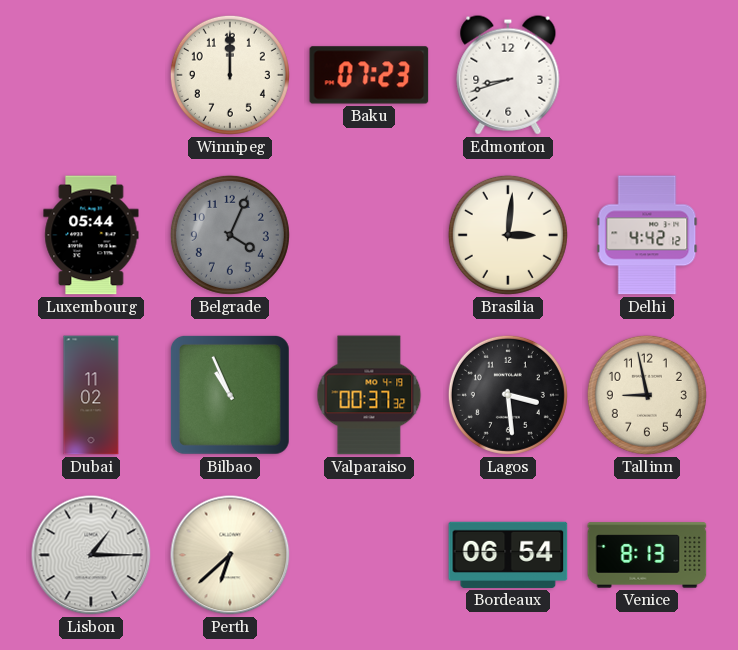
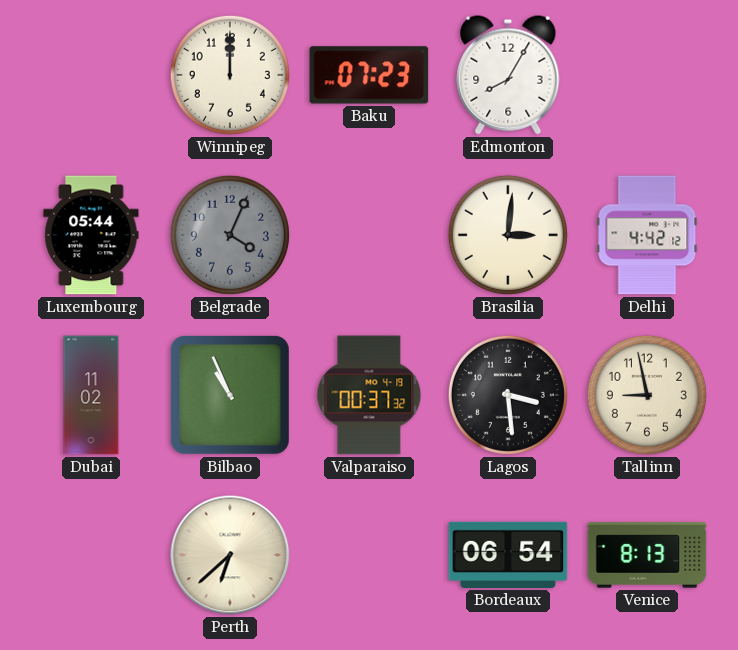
Edmonton: 8:42 -> 8:05 (508, 75)
Lisbon: 1:15 -> none (91, 555)
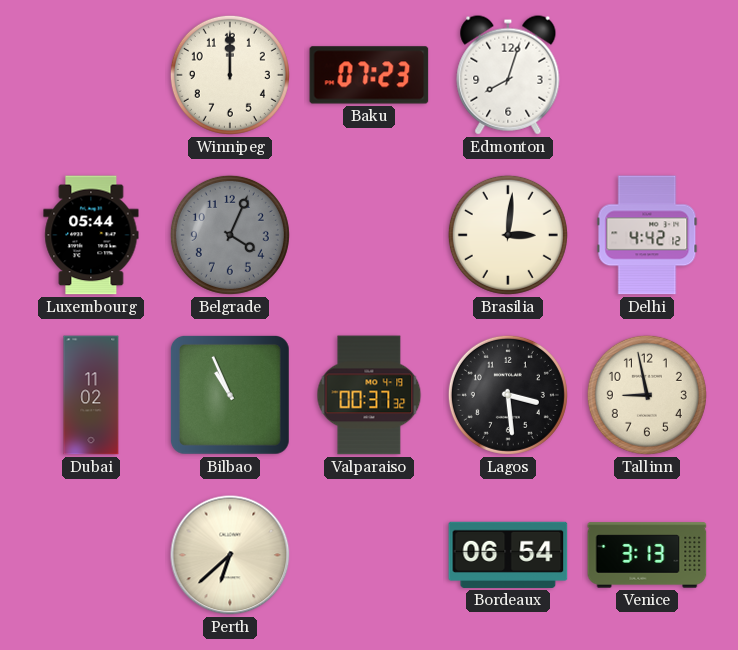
Edmonton: 8:05 -> 8:03 (508, 75)
Venice: 8:13 -> 3:13 (647, 555)
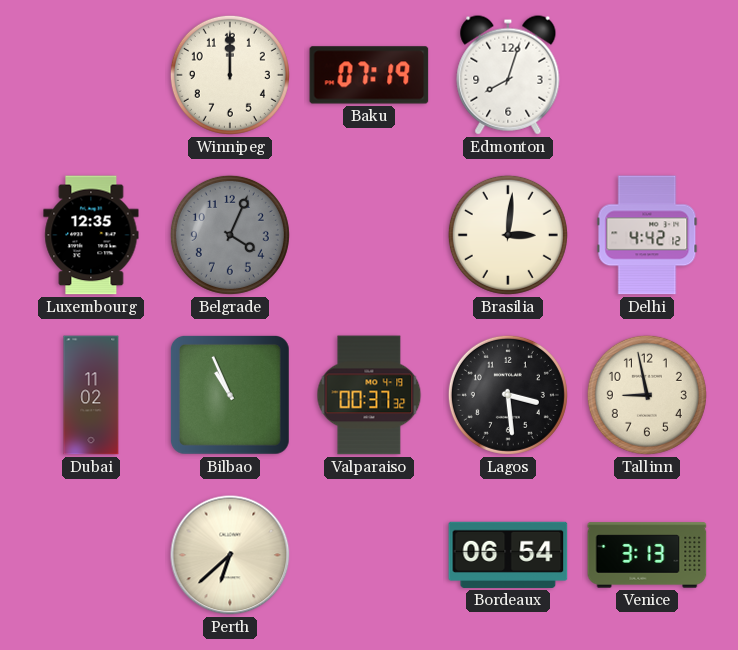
Baku: 07:23 -> 07:19 (369, 75)
Luxembourg: 05:44 -> 12:35 (91, 235)
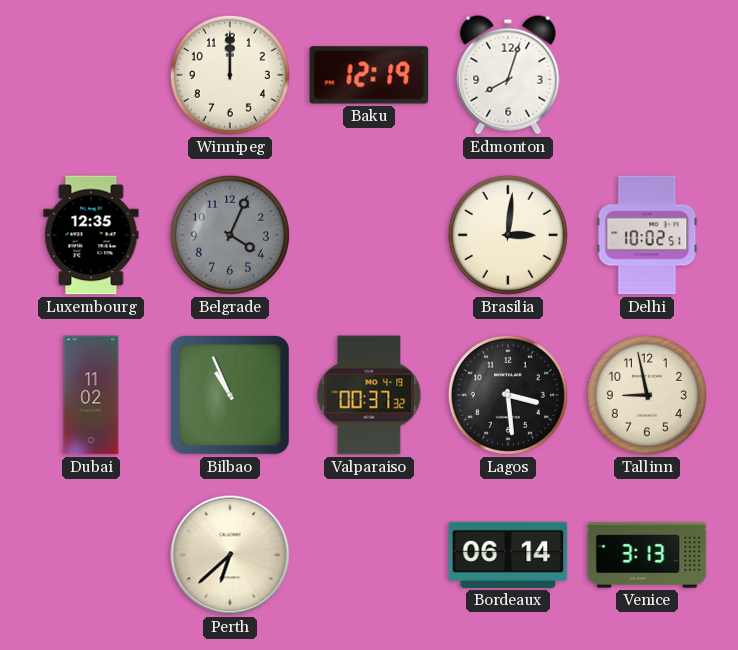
Baku: 07:19 -> 12:19 (369, 75)
Delhi: 4:42 -> 10:02 (647, 235)
Bordeaux: 06:54 -> 06:14 (508, 555)
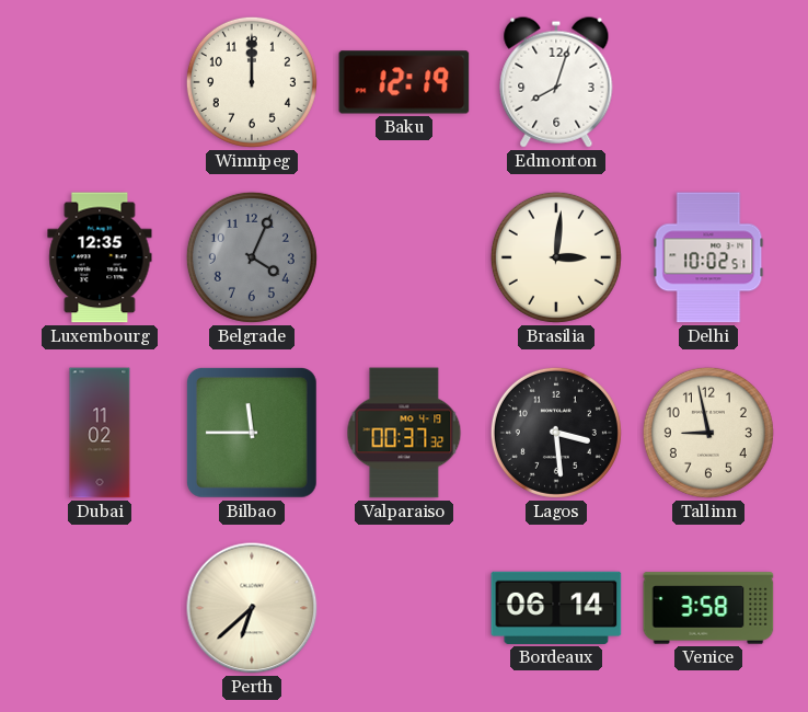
Bilbao: 10:56 -> 11:45 (252, 433)
Venice: 3:13 -> 3:58 (708, 608)
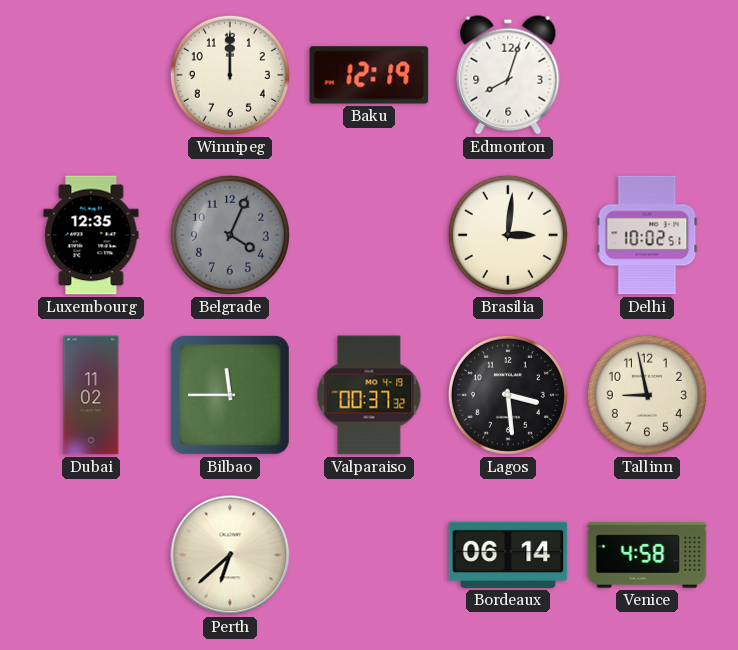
Venice: 3:58 -> 4:58 (647, 555)
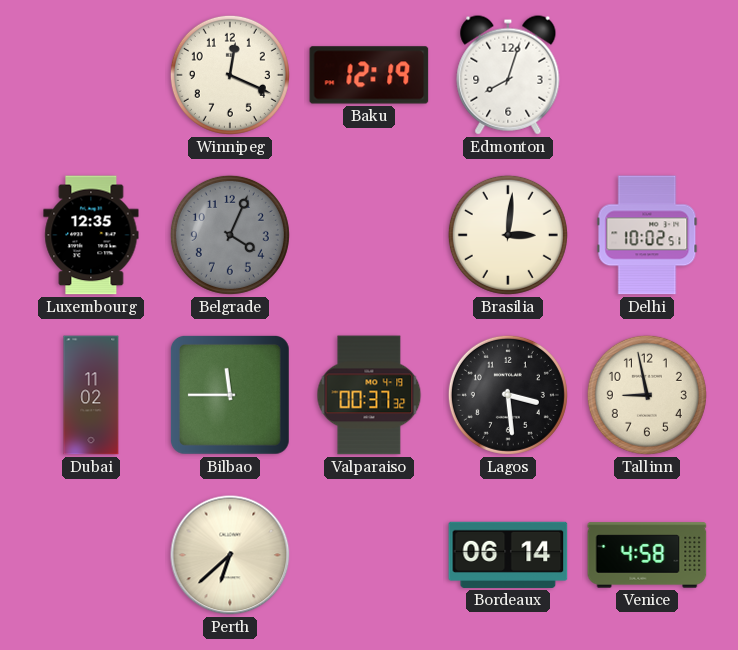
Winnipeg: 12:00 -> 12:19 (230, 75)
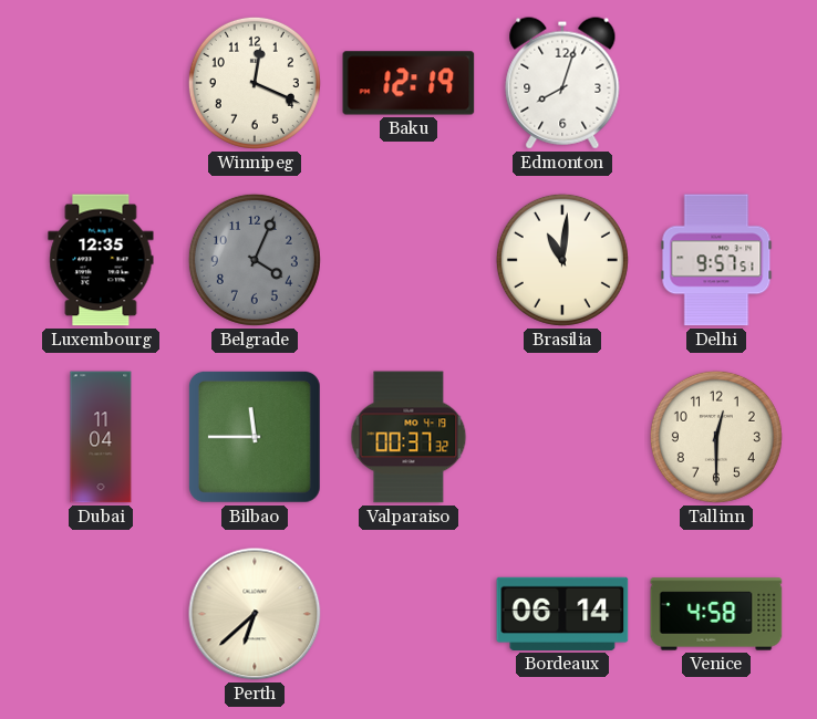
Brasilia: 3:01 -> 11:01 (562, 260)
Delhi: 10:02 -> 9:57 (716, 260)
Dubai: 11:02 -> 11:04 (101, 437)
Lagos: 3:29 -> none (508, 395)
Tallinn: 8:58 -> 12:30 (716, 437)
